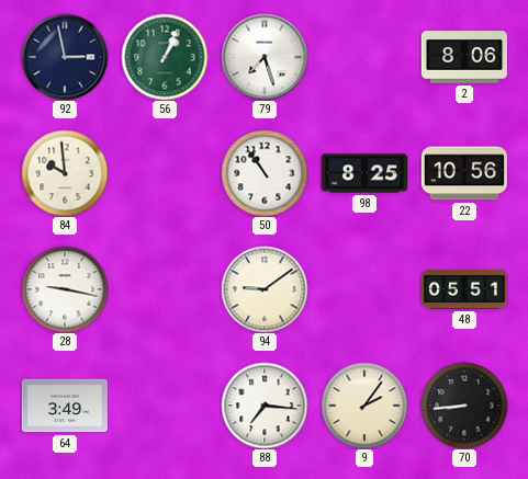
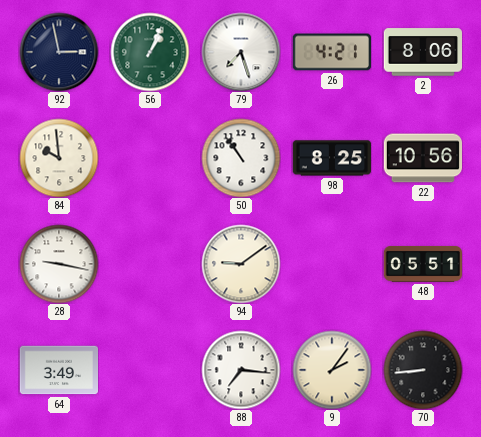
26: none -> 4:21 (331, 52)
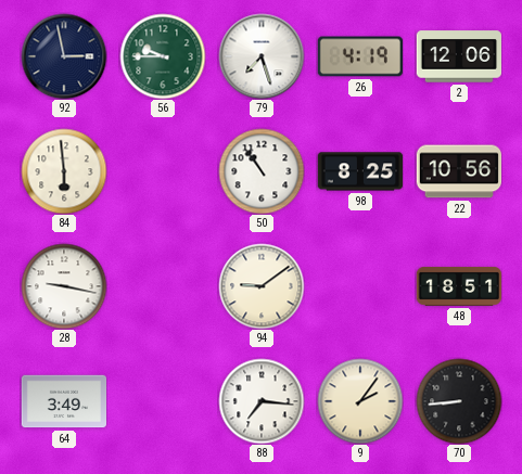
56: 1:04 -> 9:45 (163, 56)
26: 4:21 -> 4:19 (359, 56)
2: 8:06 -> 12:06 (458, 56)
84: 9:59 -> 5:59 (64, 171)
48: 05:51 -> 18:51 (458, 286)
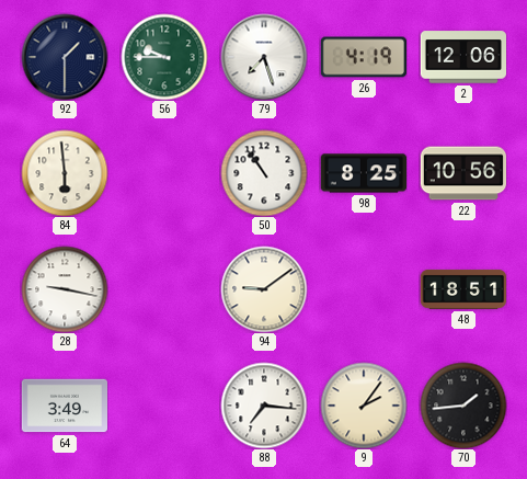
92: 2:58 -> 1:30 (65, 57)
70: 8:44 -> 1:44 (463, 406)
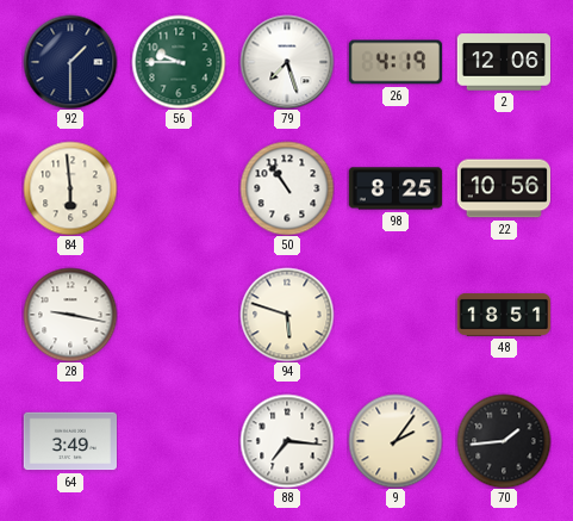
94: 9:09 -> 5:48 (287, 315)
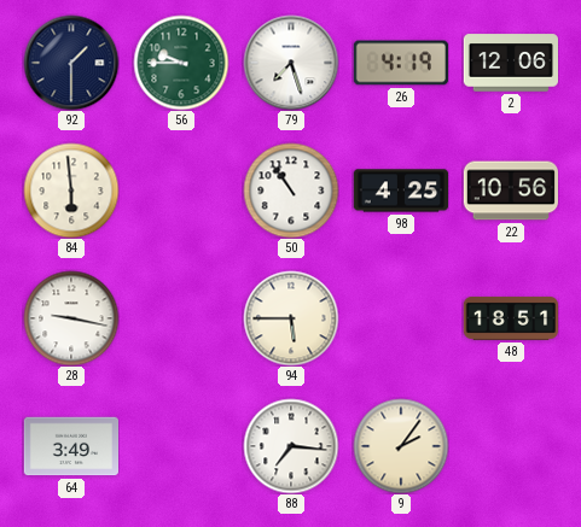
98: 8:25 -> 4:25 (400, 191)
94: 5:48 -> 5:45 (291, 318)
70: 1:44 -> none (504, 441)
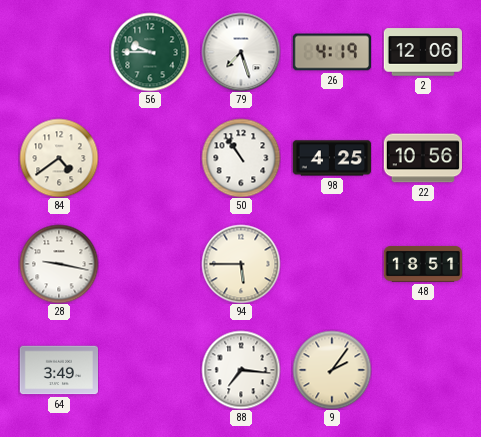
92: 1:30 -> none (71, 63)
84: 5:59 -> 4:39 (59, 158)
